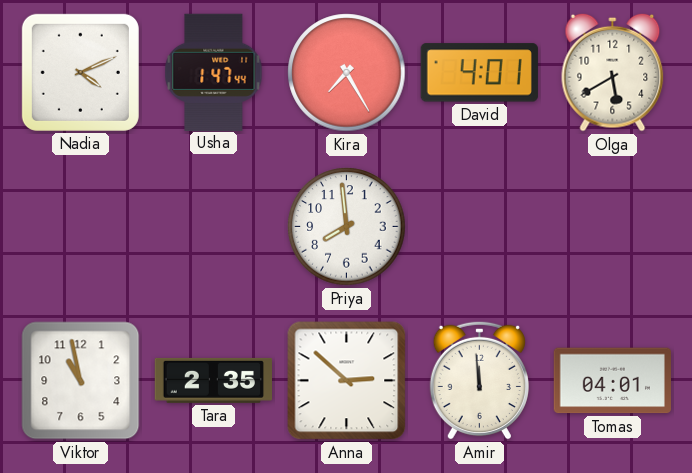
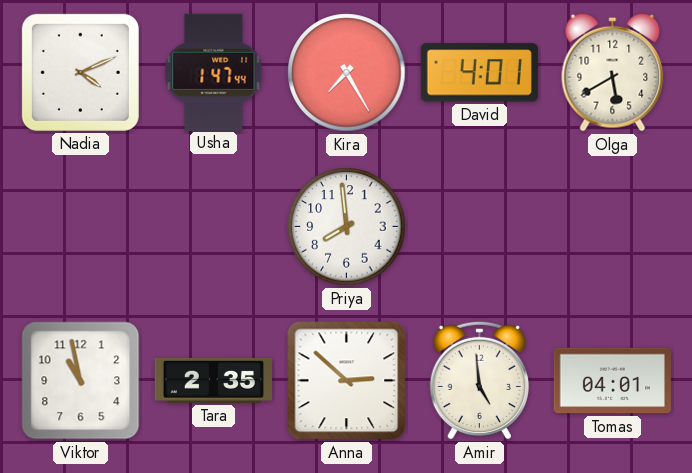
Amir: 11:59 -> 4:59 (479, 380)
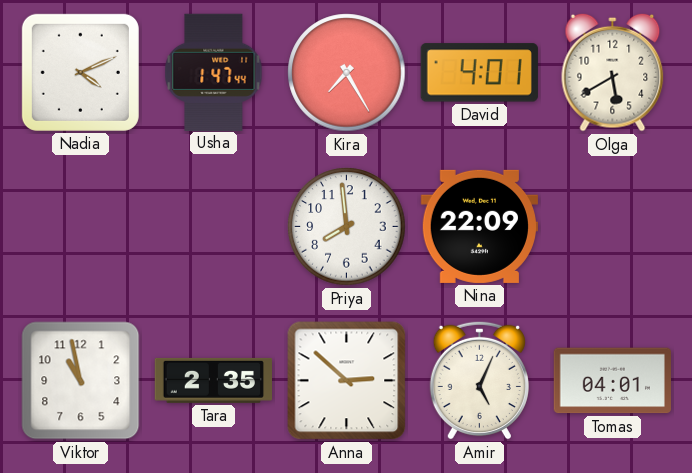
Nina: none -> 22:09 (479, 226)
Amir: 4:59 -> 5:04 (479, 380)
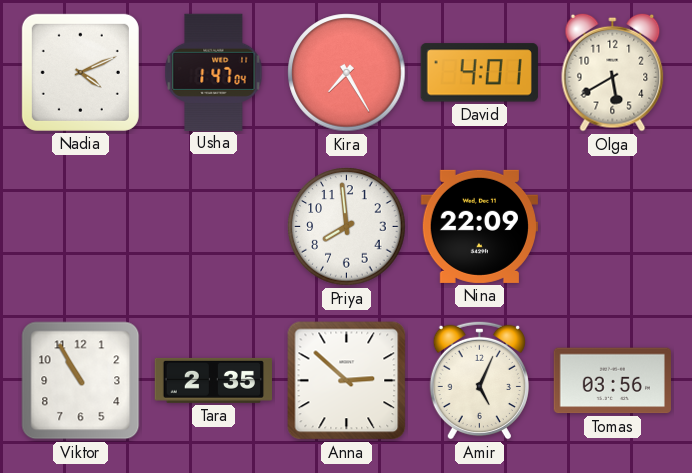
Usha: 1:47:44 -> 1:47:04 (214, 72)
Viktor: 10:58 -> 10:55 (81, 381)
Tomas: 04:01 -> 03:56 (612, 381)
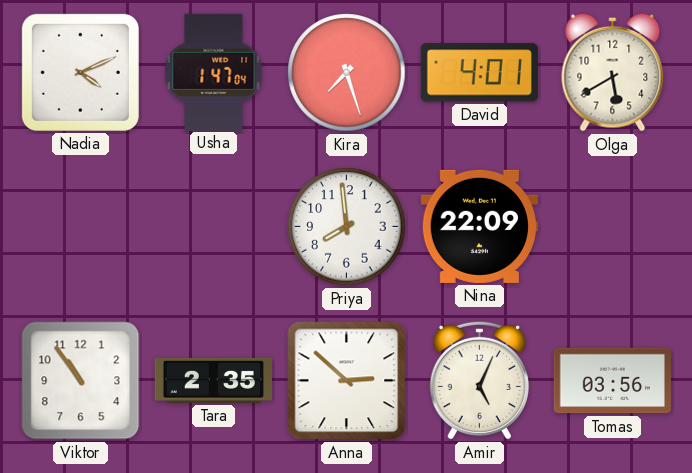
Kira: 7:25 -> 7:27 (347, 73)
Viktor: 10:55 -> 10:54 (81, 381)
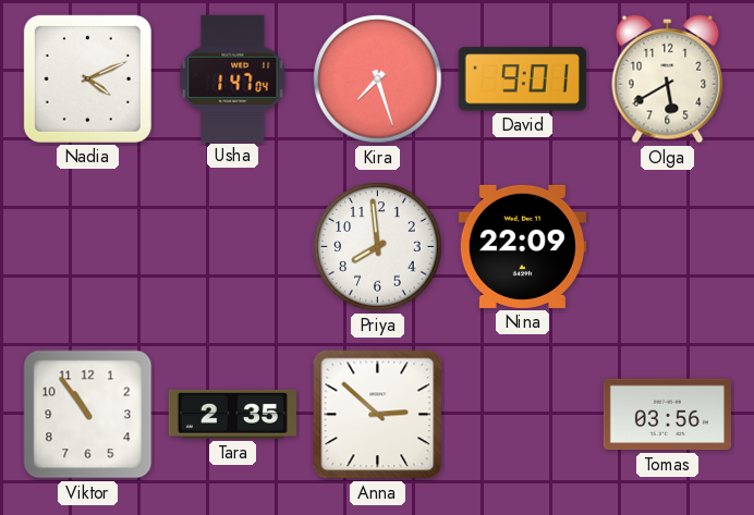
David: 4:01 -> 9:01 (522, 79)
Amir: 5:04 -> none (479, 380)
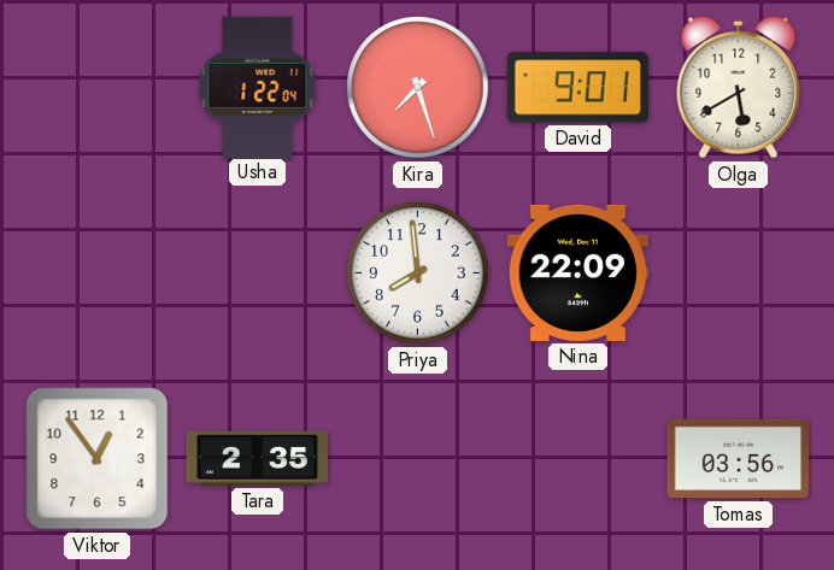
Nadia: 4:11 -> none (87, 78)
Usha: 1:47 -> 1:22 (258, 87)
Viktor: 10:54 -> 12:54 (98, 459)
Anna: 2:52 -> none (378, 415)
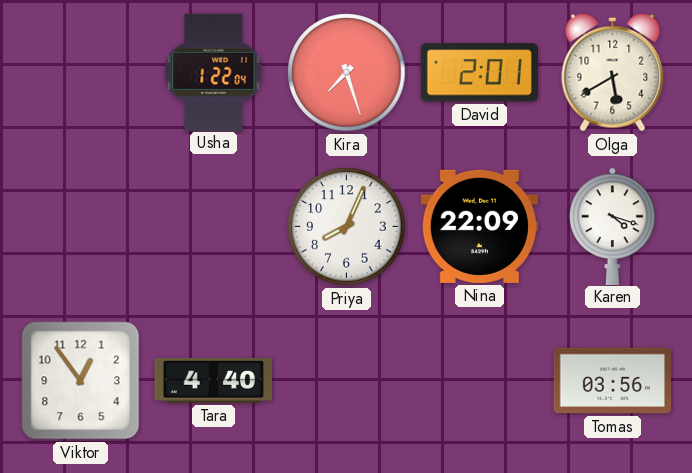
David: 9:01 -> 2:01 (479, 73)
Priya: 7:59 -> 8:04 (347, 227)
Karen: none -> 4:18 (613, 226)
Tara: 2:35 -> 4:40 (213, 380)
